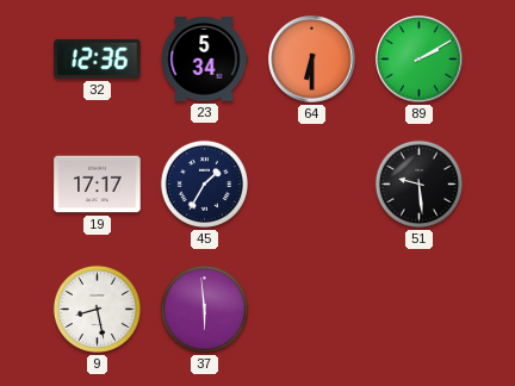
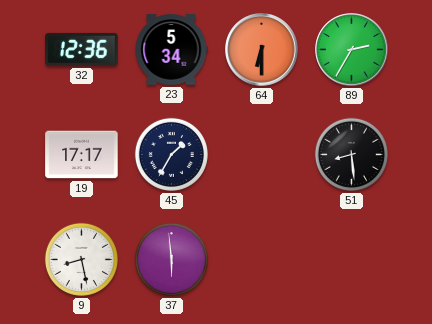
89: 2:10 -> 2:35 (352, 50)
51: 9:29 -> 8:29 (351, 154)
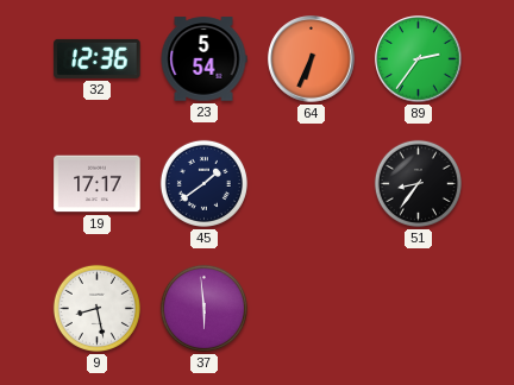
23: 5:34 -> 5:54 (203, 59)
64: 6:30 -> 6:34 (312, 59)
89: 2:35 -> 2:36 (419, 59)
45: 1:35 -> 1:39 (203, 183)
51: 8:29 -> 8:36 (418, 183)
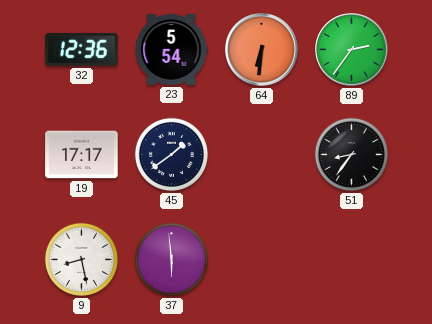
64: 6:34 -> 6:31 (262, 50)
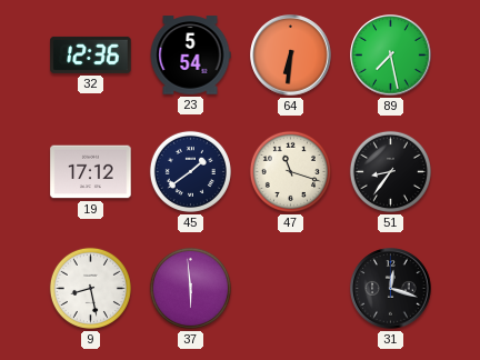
89: 2:36 -> 7:28 (391, 56)
19: 17:17 -> 17:12 (91, 172)
47: none -> 11:18 (290, 171)
31: none -> 12:18 (391, 289)
